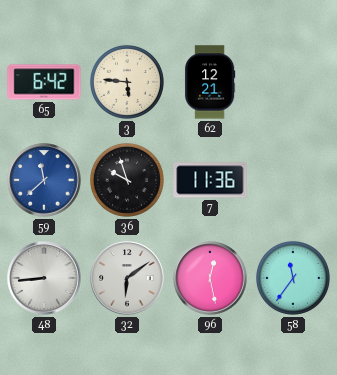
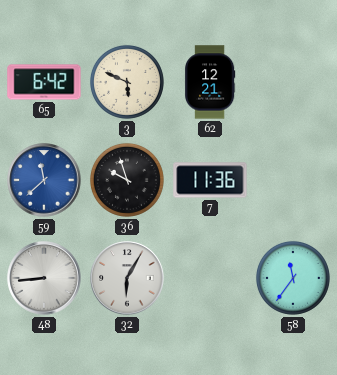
3: 5:46 -> 5:49 (127, 82)
32: 6:09 -> 6:05 (127, 278)
96: 12:28 -> none (210, 278)
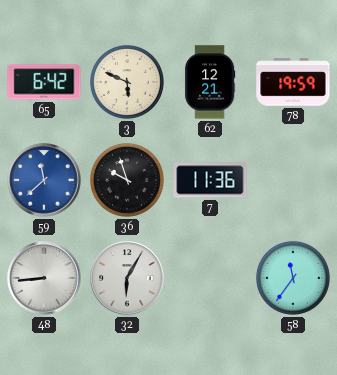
78: none -> 19:59 (293, 82)
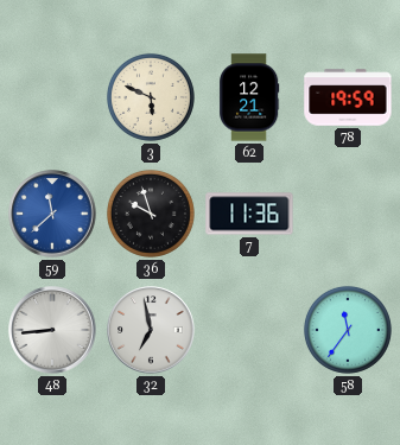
65: 6:42 -> none (44, 82)
32: 6:05 -> 6:58 (151, 330)
